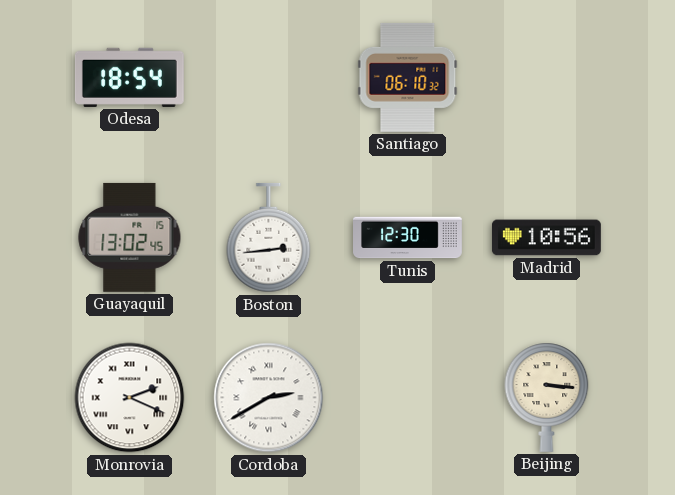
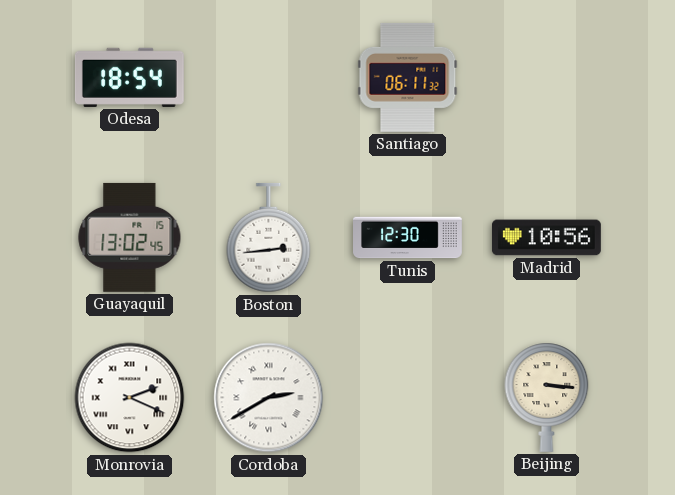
Santiago: 06:10 -> 06:11 (408, 77)
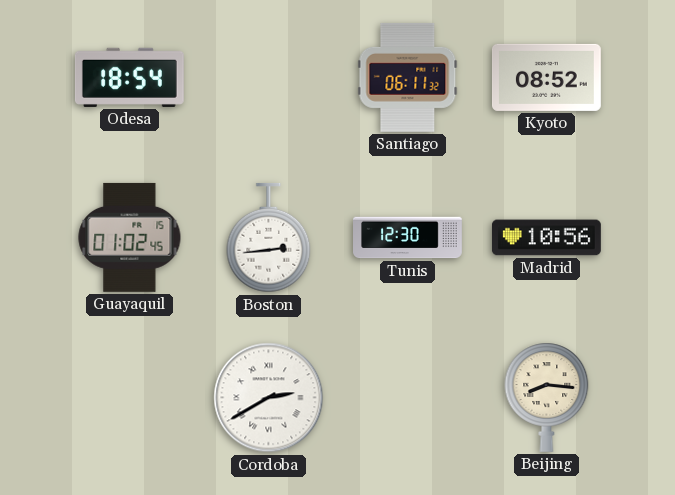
Kyoto: none -> 08:52 (546, 77)
Guayaquil: 13:02 -> 01:02 (130, 237)
Monrovia: 2:19 -> none (130, 398)
Beijing: 3:16 -> 8:16 (547, 397)
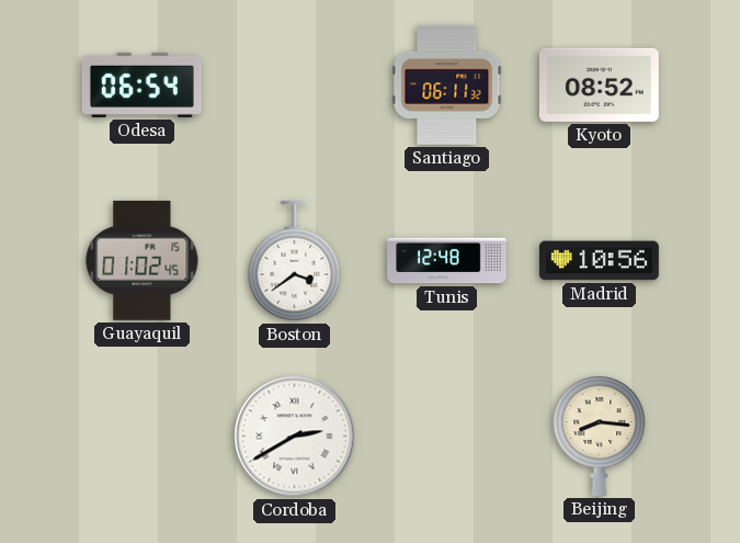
Odesa: 18:54 -> 06:54 (141, 84)
Boston: 2:44 -> 3:39 (295, 261)
Tunis: 12:30 -> 12:48 (447, 261)
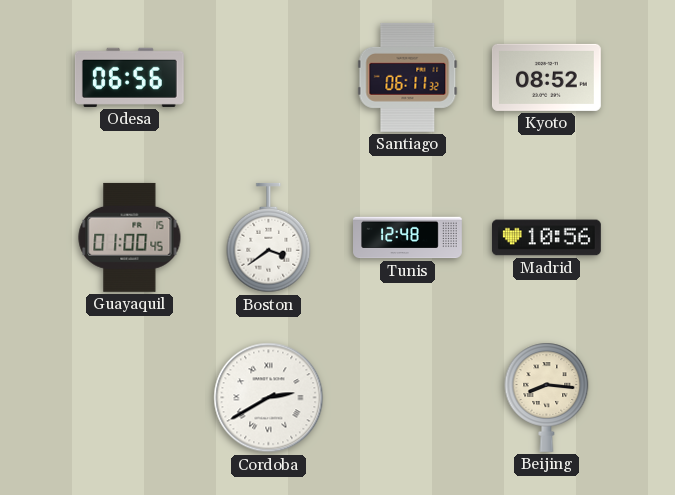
Odesa: 06:54 -> 06:56 (129, 77)
Guayaquil: 01:02 -> 01:00 (130, 237)
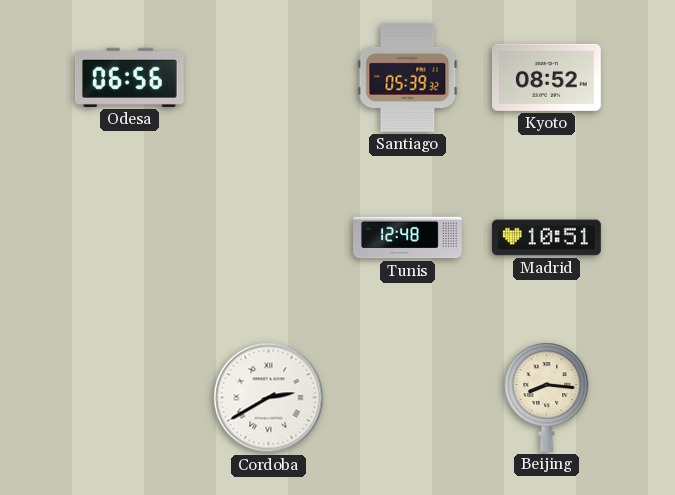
Santiago: 06:11 -> 05:39 (408, 77)
Guayaquil: 01:00 -> none (130, 237)
Boston: 3:39 -> none (269, 238)
Madrid: 10:56 -> 10:51 (546, 238)
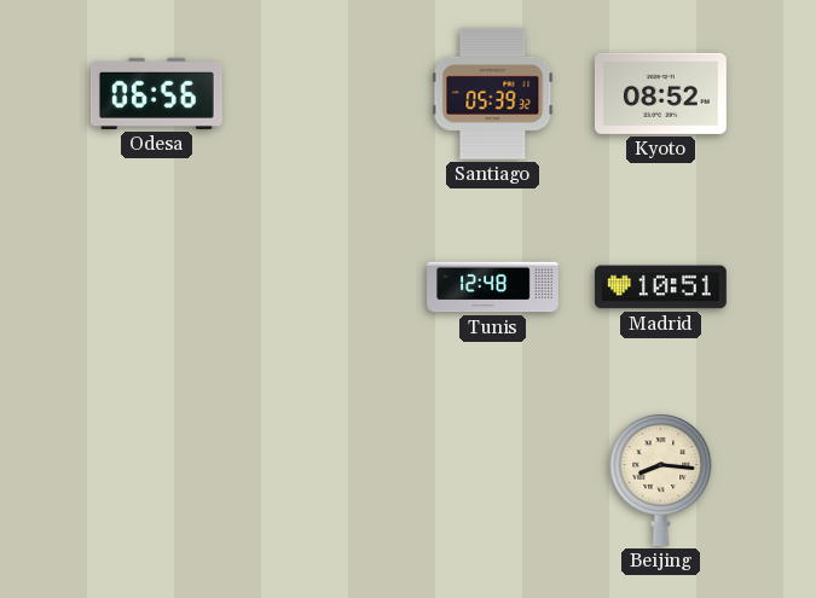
Cordoba: 2:40 -> none (269, 398)
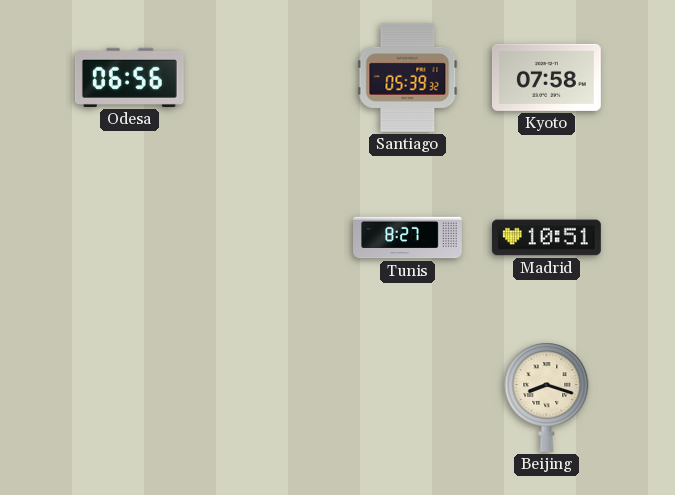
Kyoto: 08:52 -> 07:58 (546, 77)
Tunis: 12:48 -> 8:27 (408, 238)
Beijing: 8:16 -> 8:18 (547, 397)
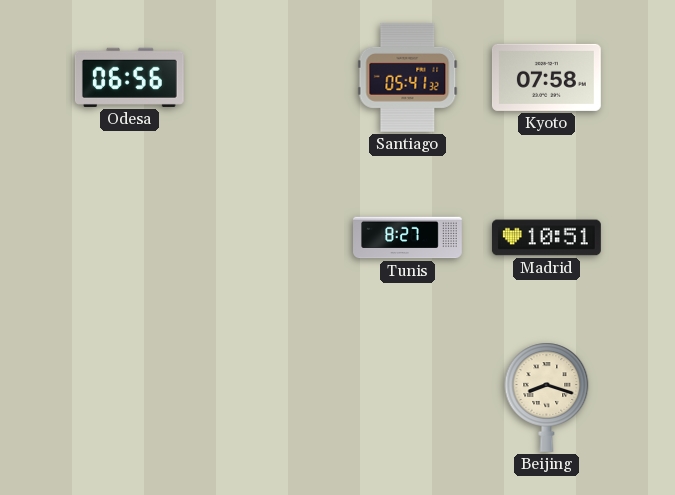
Santiago: 05:39 -> 05:41 (408, 77)
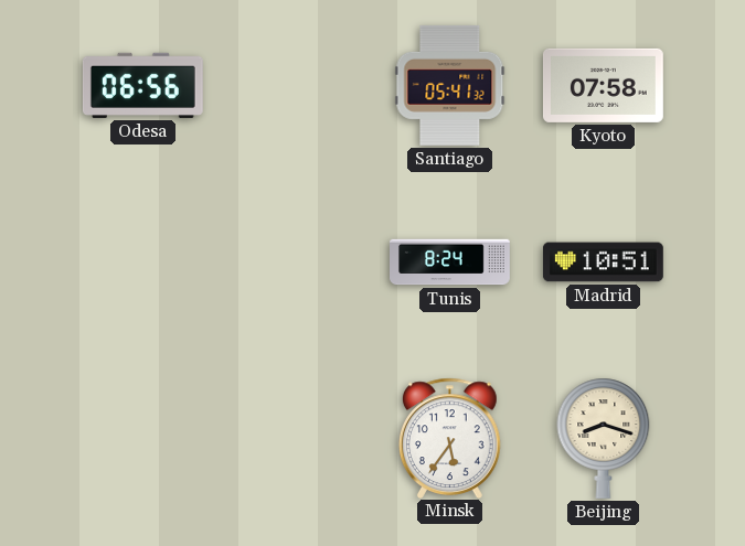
Tunis: 8:27 -> 8:24 (450, 263)
Minsk: none -> 5:36 (450, 438)
